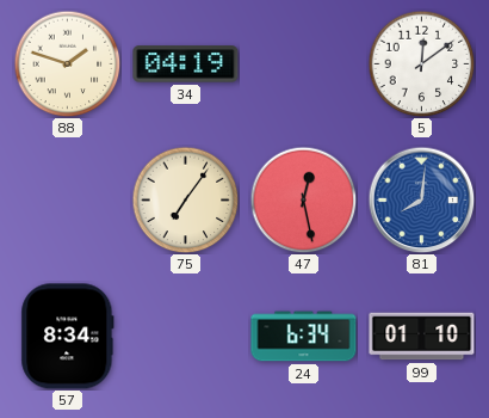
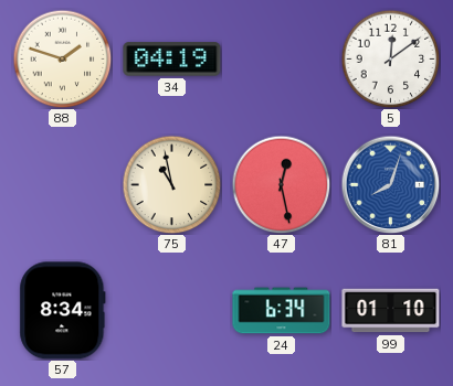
75: 7:06 -> 10:58 (171, 184)
81: 8:01 -> 8:03 (390, 184)
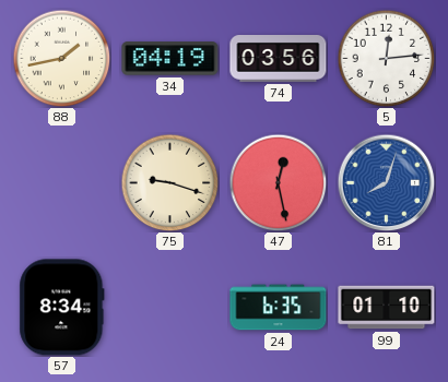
88: 1:48 -> 1:43 (61, 58)
74: none -> 03:56 (279, 59)
5: 12:09 -> 12:14 (386, 58)
75: 10:58 -> 9:18 (169, 182)
24: 6:34 -> 6:35 (279, 308)
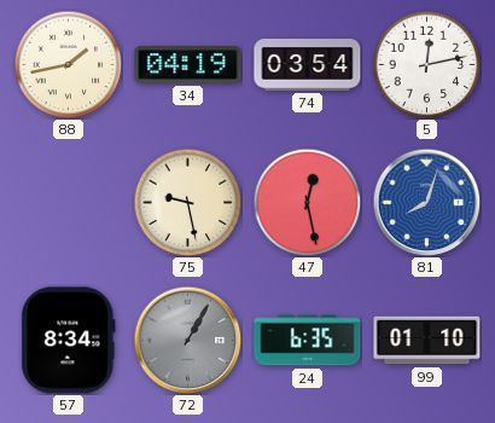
74: 03:56 -> 03:54 (308, 65)
5: 12:14 -> 12:13 (426, 64)
75: 9:18 -> 9:28 (187, 202)
72: none -> 1:05 (187, 340)
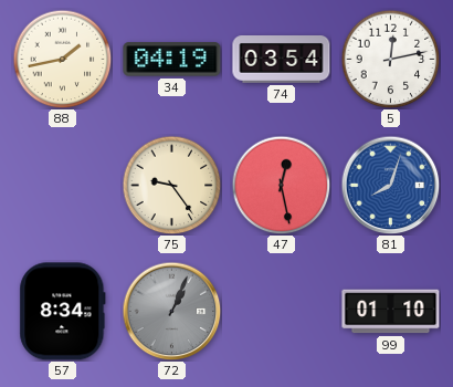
75: 9:28 -> 9:24 (171, 185)
72: 1:05 -> 1:04 (171, 311)
24: 6:35 -> none (308, 341)
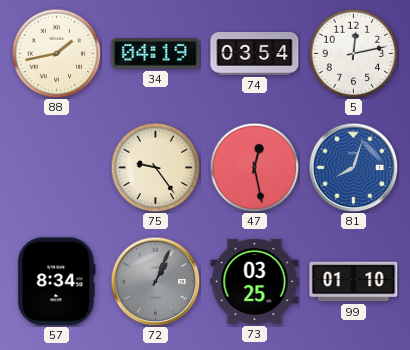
73: none -> 03:25 (255, 281)
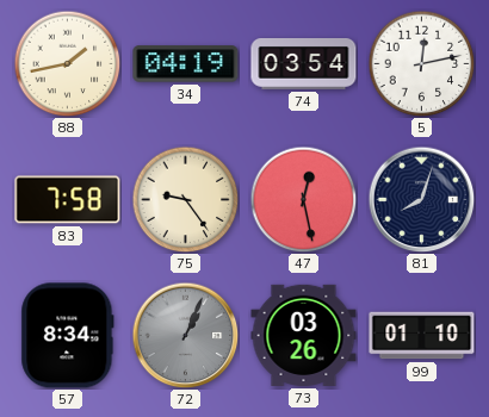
83: none -> 7:58 (68, 200)
81 dial: blue -> navy (421, 199)
73: 03:25 -> 03:26 (304, 335)
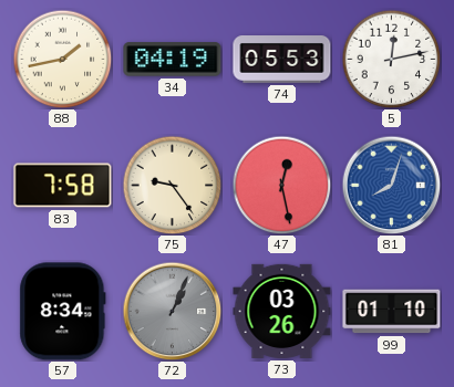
74: 03:54 -> 05:53 (282, 60)
81 dial: navy -> blue (391, 185)
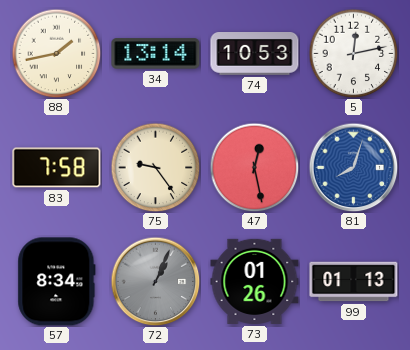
34: 04:19 -> 13:14 (156, 54)
74: 05:53 -> 10:53 (255, 54)
73: 03:26 -> 01:26 (255, 281)
99: 01:10 -> 01:13 (354, 282)
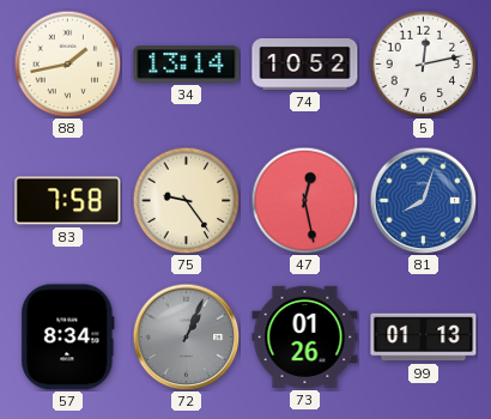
74: 10:53 -> 10:52 (305, 65)
